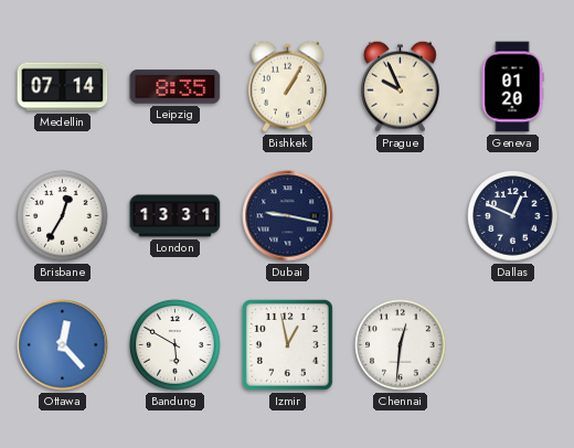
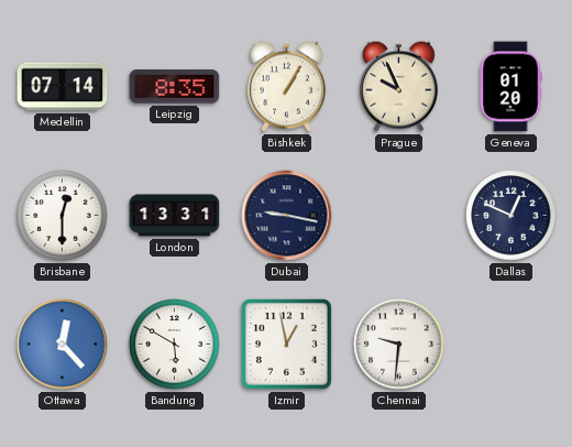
Brisbane: 12:35 -> 12:30 (63, 216)
Chennai: 12:31 -> 9:31 (399, 345)
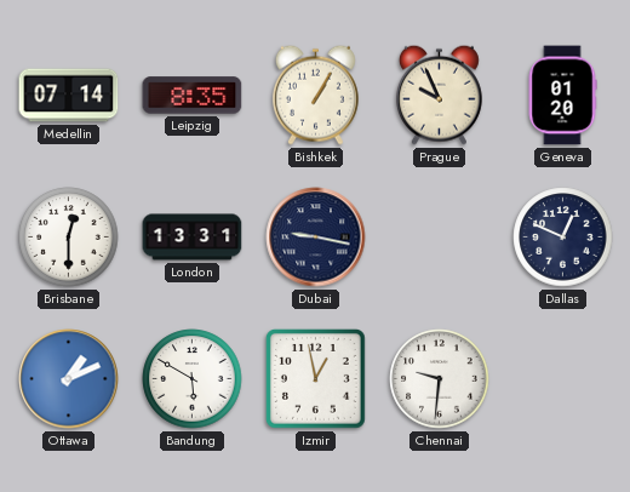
Ottawa: 12:23 -> 1:11 (69, 379)
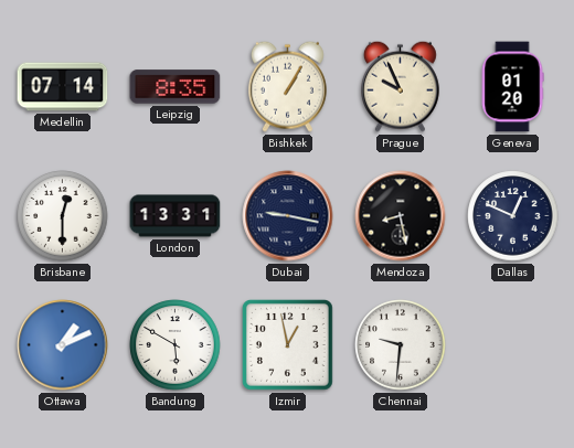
Mendoza: none -> 8:28 (401, 216)
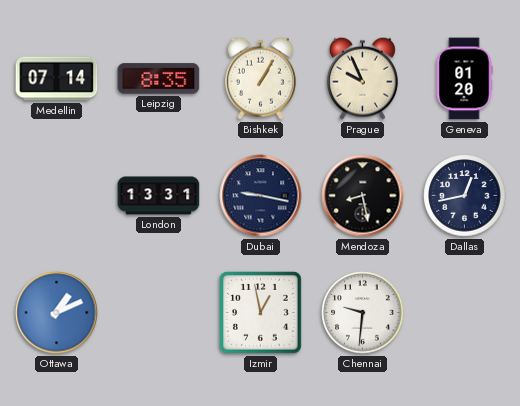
Brisbane: 12:30 -> none (63, 216)
Dallas: 12:49 -> 12:43 (465, 196)
Bandung: 5:50 -> none (176, 345)
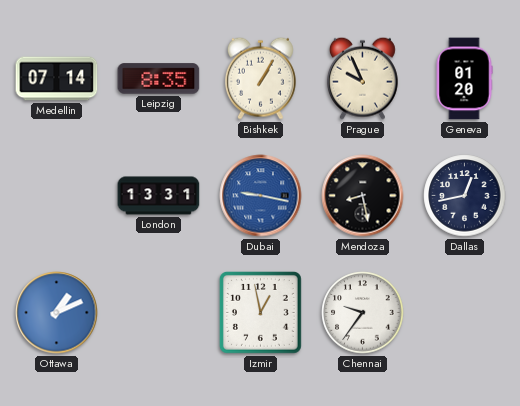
Dubai dial: navy -> blue (261, 196)
Chennai: 9:31 -> 9:36 (363, 313)
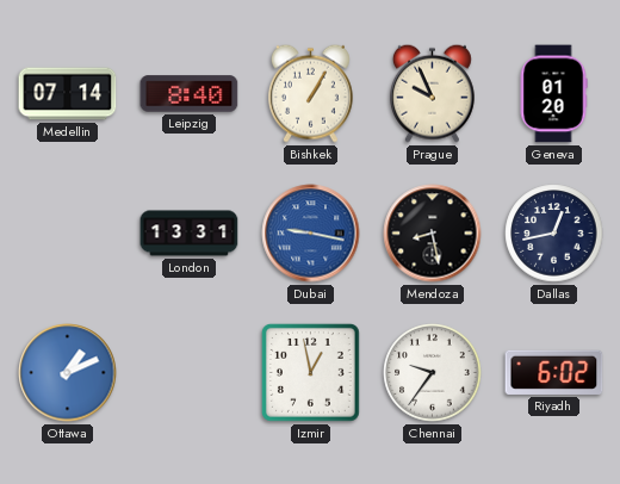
Leipzig: 8:35 -> 8:40 (190, 94)
Riyadh: none -> 6:02 (554, 372)
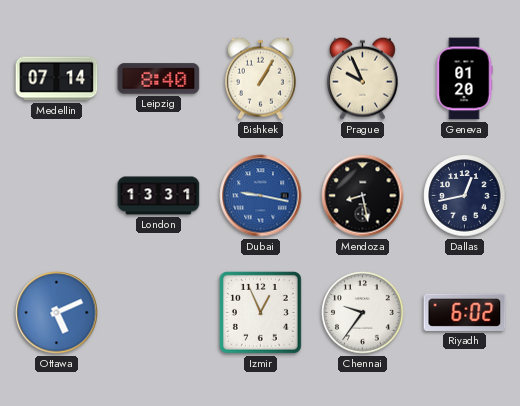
Ottawa: 1:11 -> 5:11 (57, 313)
Izmir: 12:58 -> 12:56 (260, 312)
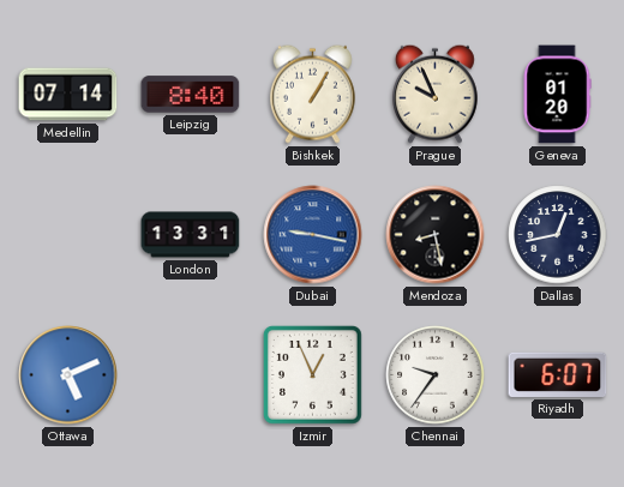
Riyadh: 6:02 -> 6:07 (558, 374)
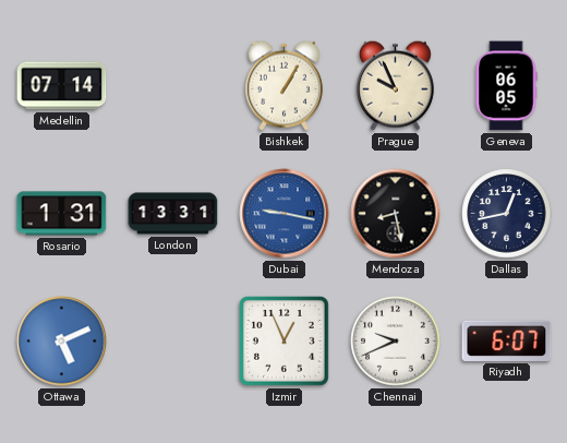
Leipzig: 8:40 -> none (191, 95)
Geneva: 01:20 -> 06:05 (506, 86)
Rosario: none -> 1:31 (62, 214)
Chennai: 9:36 -> 9:41 (396, 342)
